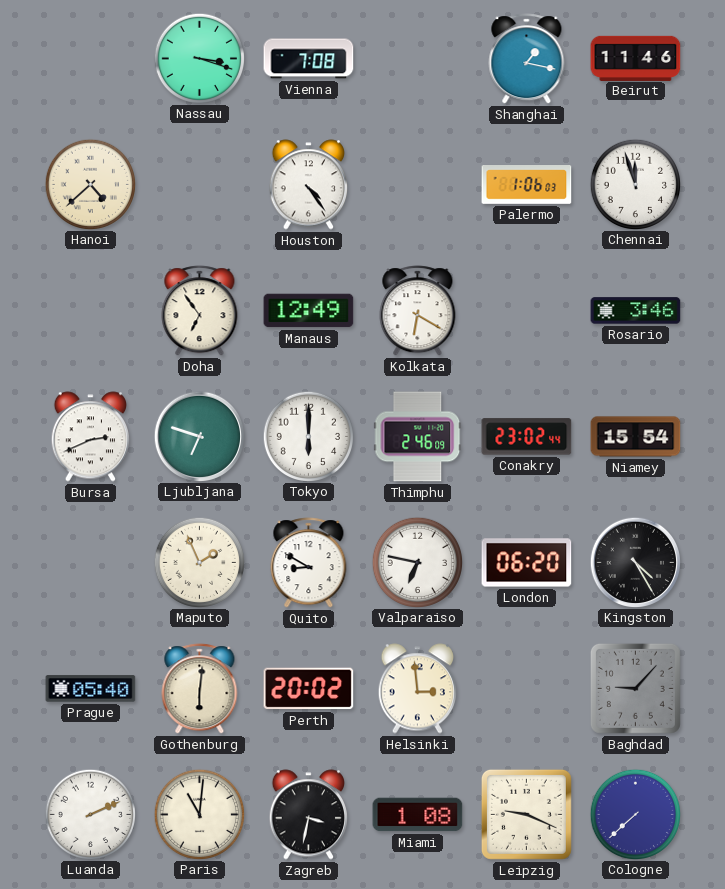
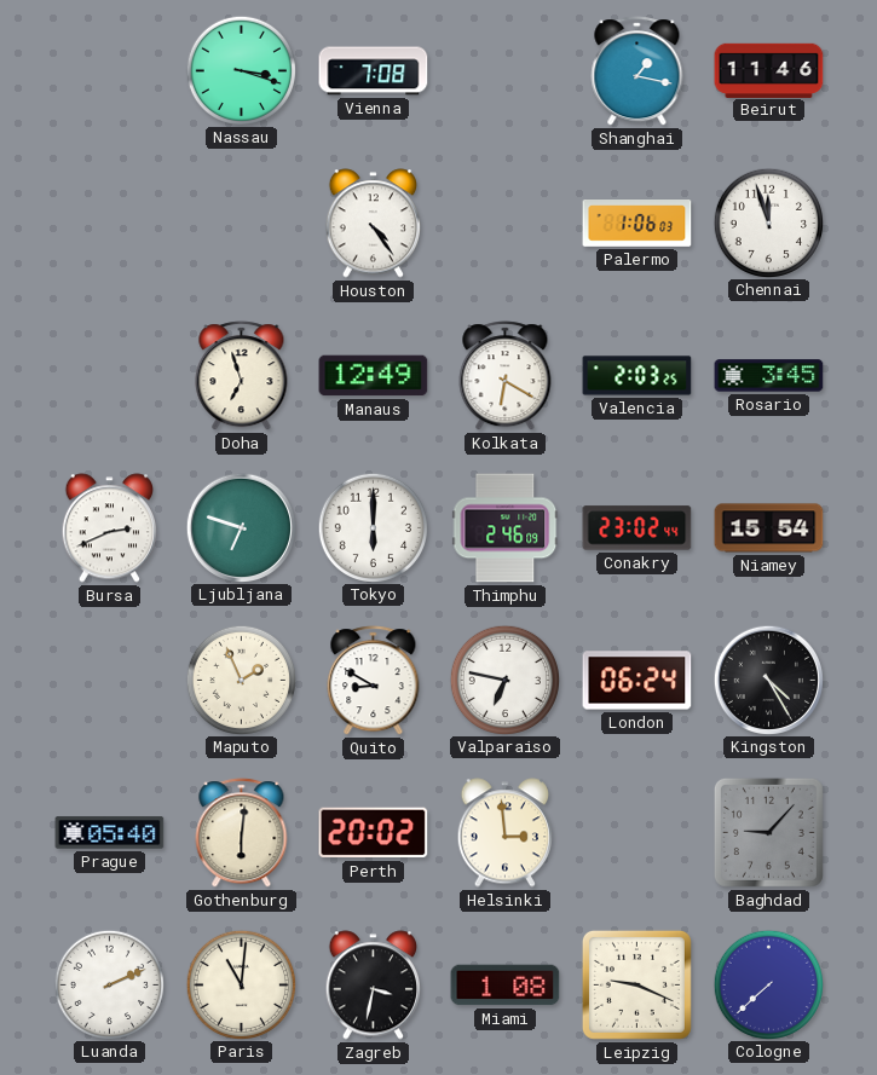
Hanoi: 4:38 -> none (90, 184)
Doha: 6:54 -> 6:57 (242, 376)
Valencia: none -> 2:03 (637, 376)
Rosario: 3:46 -> 3:45 (769, 376)
London: 06:20 -> 06:24 (637, 681)
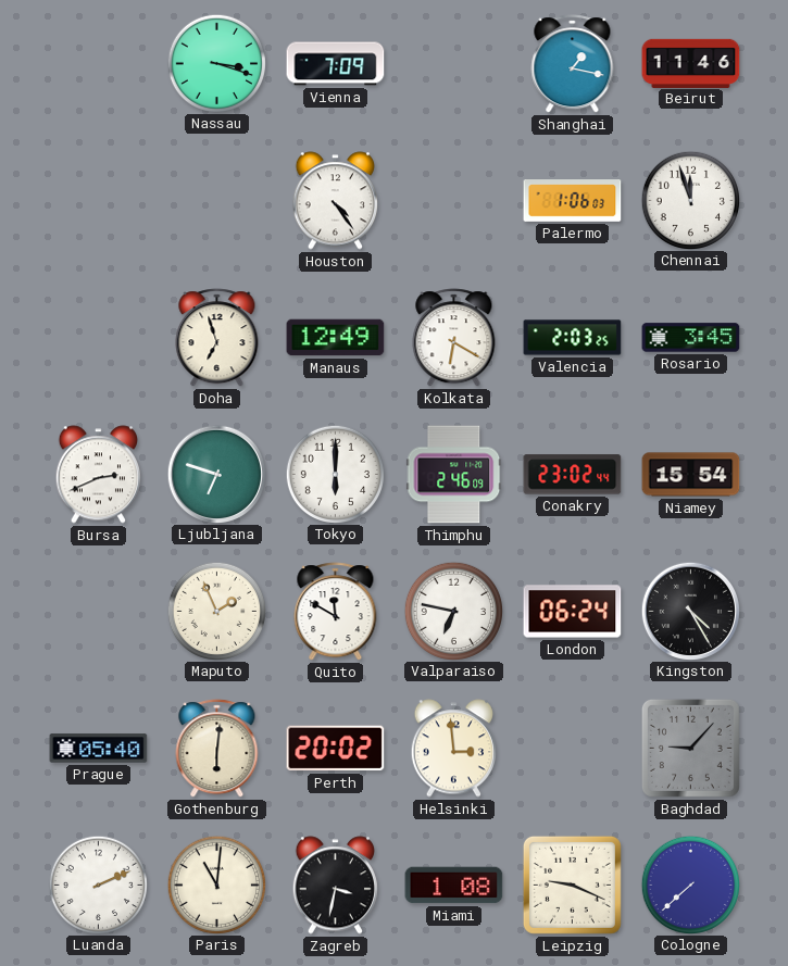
Vienna: 7:08 -> 7:09 (336, 64)
Quito: 8:50 -> 11:50 (336, 612)
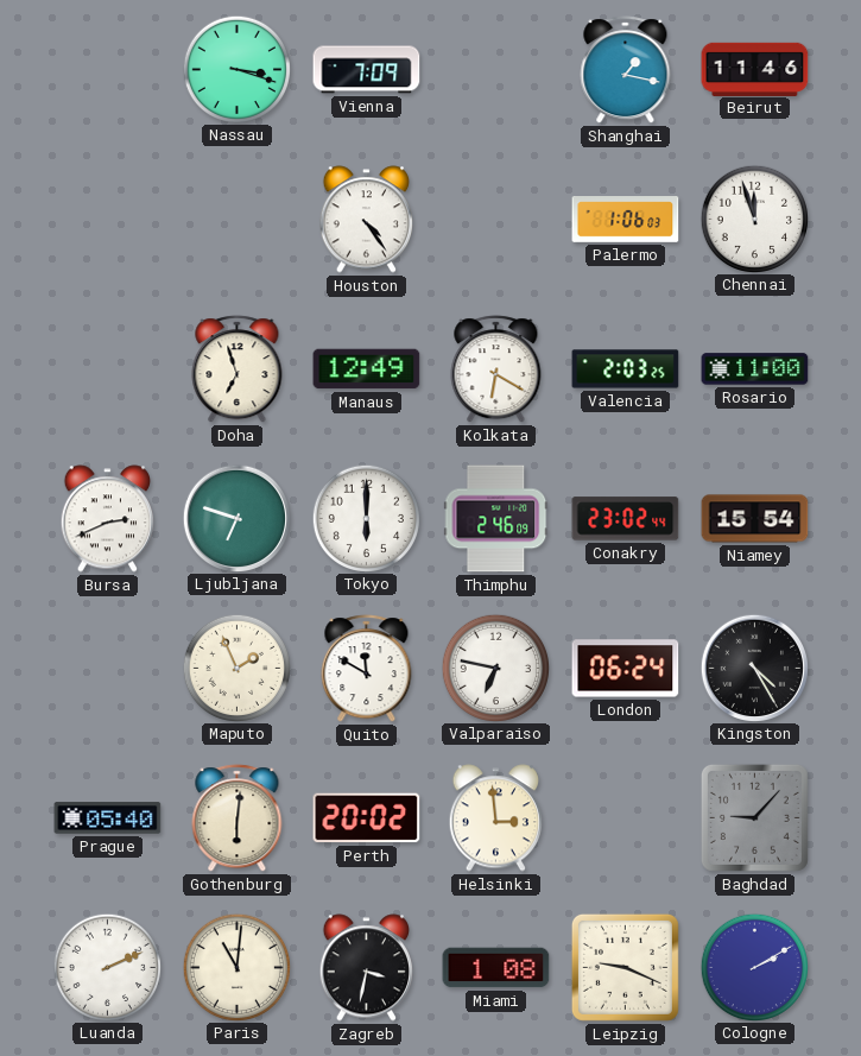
Rosario: 3:45 -> 11:00 (755, 369)
Cologne: 7:38 -> 2:10 (754, 967)
